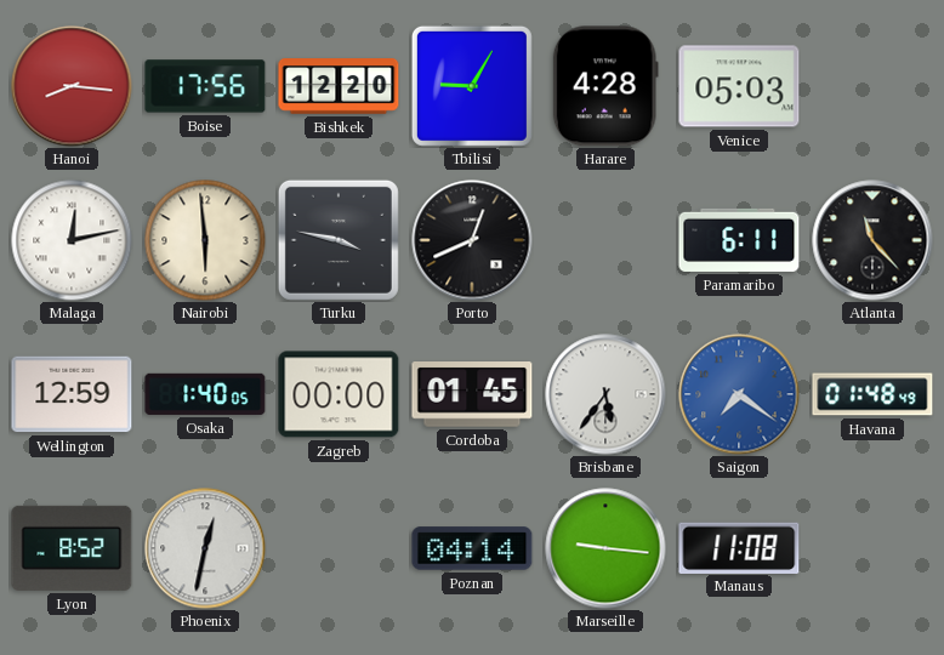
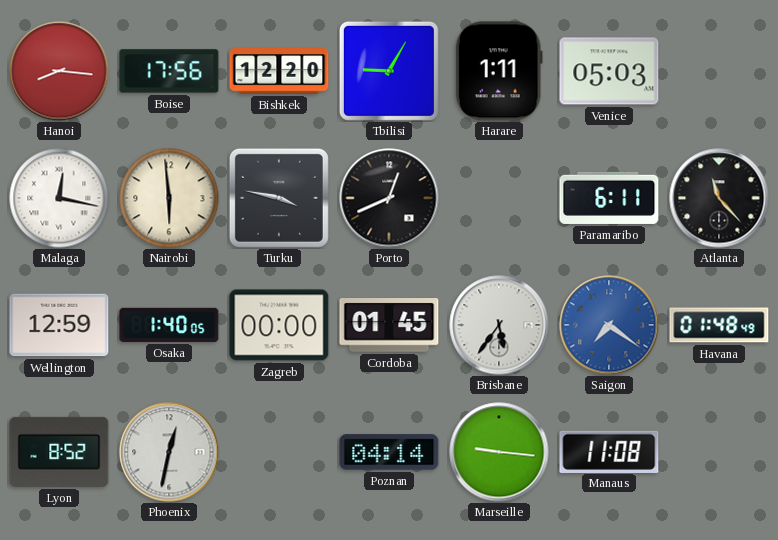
Harare: 4:28 -> 1:11 (499, 71)
Malaga: 12:13 -> 12:17 (59, 198)
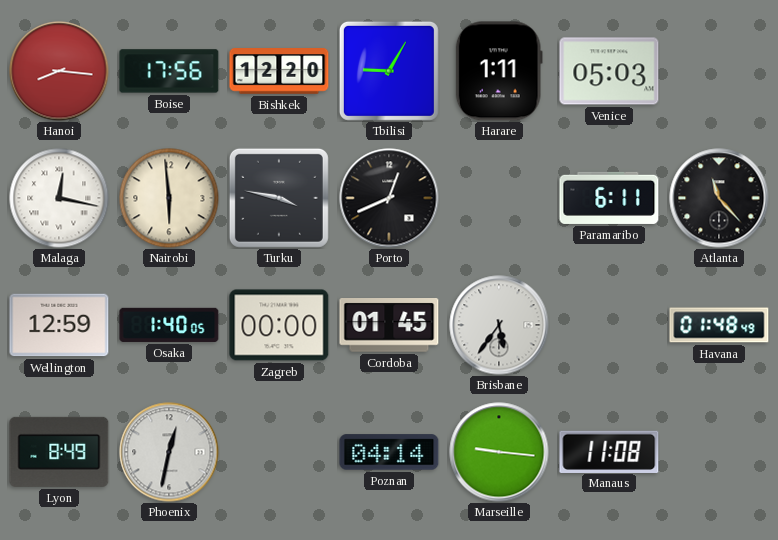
Saigon: 7:21 -> none (609, 325)
Lyon: 8:52 -> 8:49 (59, 452)
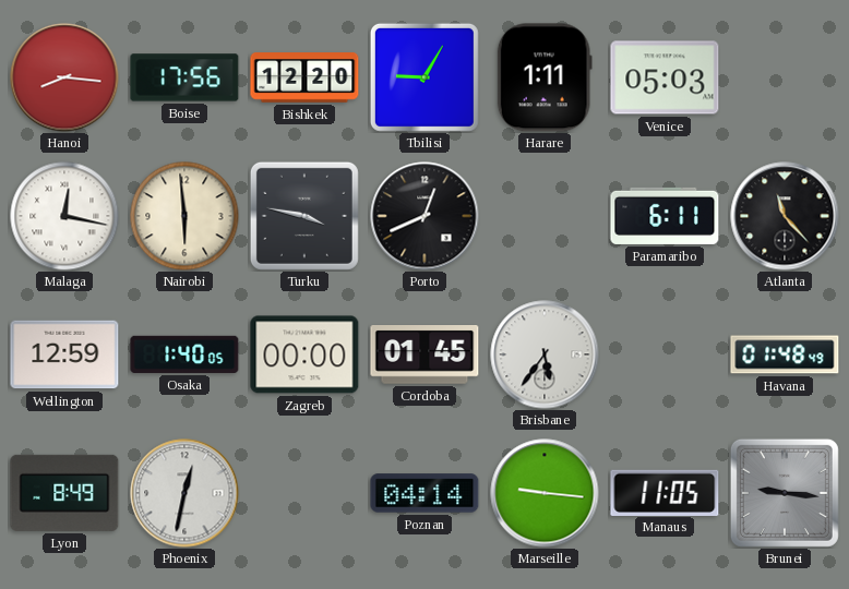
Manaus: 11:08 -> 11:05 (665, 492)
Brunei: none -> 9:16 (785, 493)
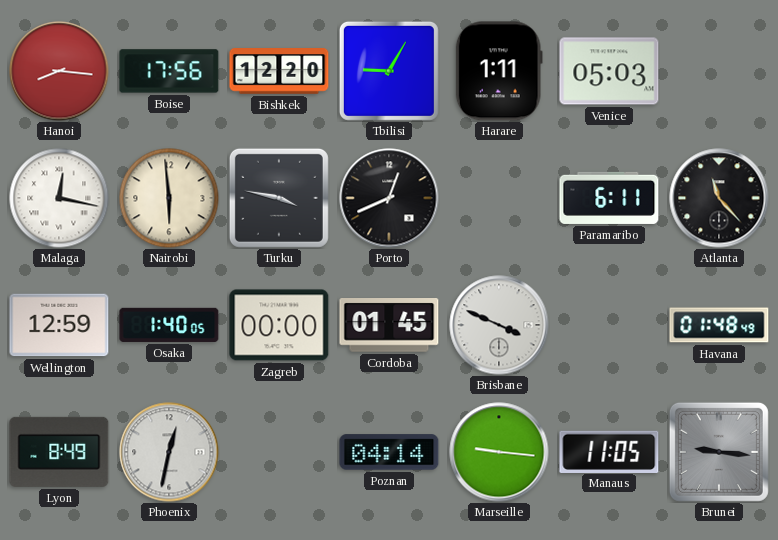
Brisbane: 5:36 -> 3:49 (499, 325)
